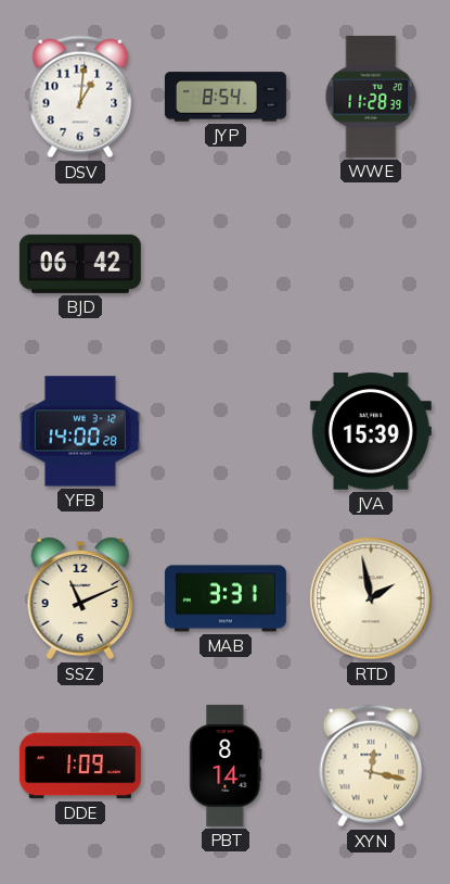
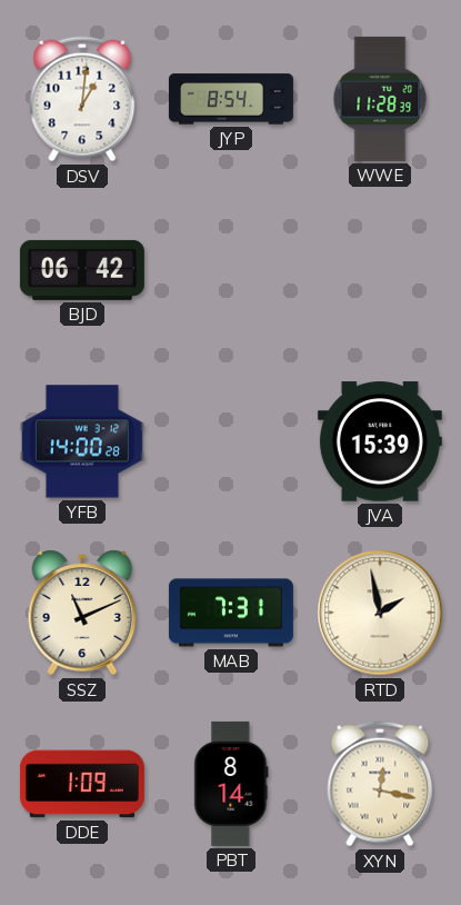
MAB: 3:31 -> 7:31 (231, 613)
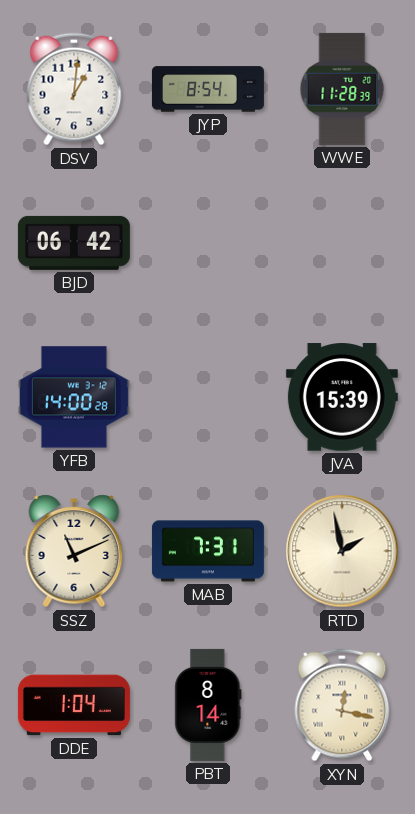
DDE: 1:09 -> 1:04 (74, 705)
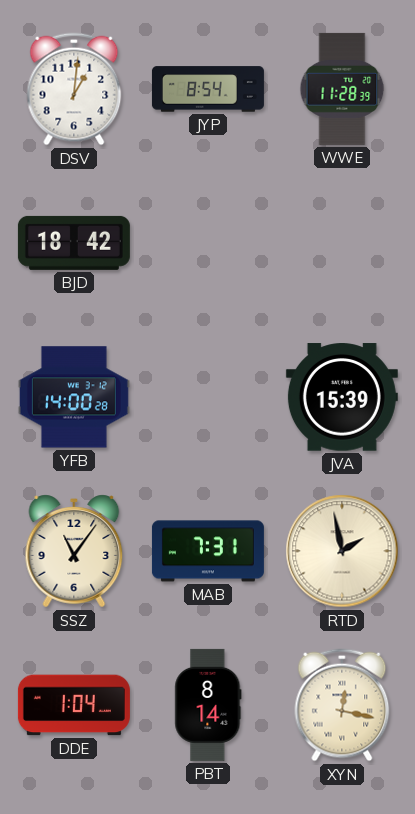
BJD: 06:42 -> 18:42 (74, 243)
SSZ: 11:11 -> 11:06 (74, 551)
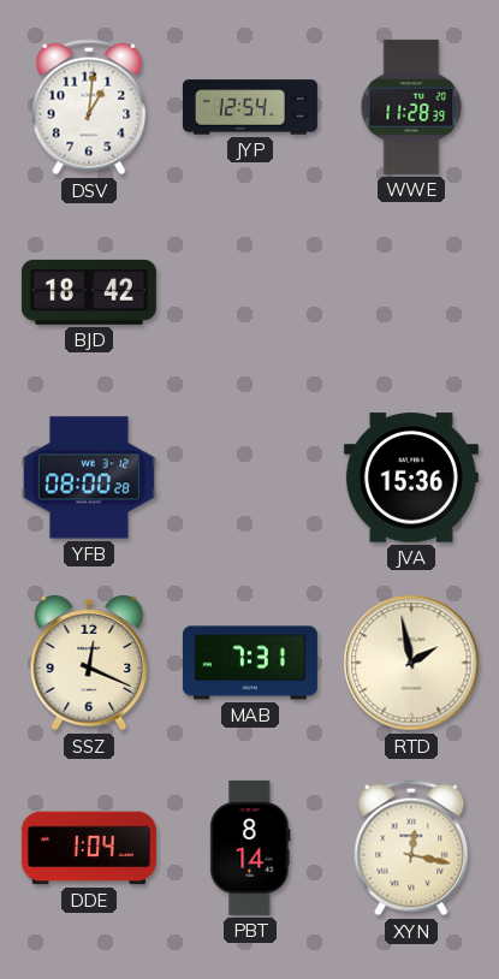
JYP: 8:54 -> 12:54 (250, 107)
YFB: 14:00 -> 08:00 (89, 477)
JVA: 15:39 -> 15:36 (411, 477)
SSZ: 11:06 -> 12:19 (89, 663)
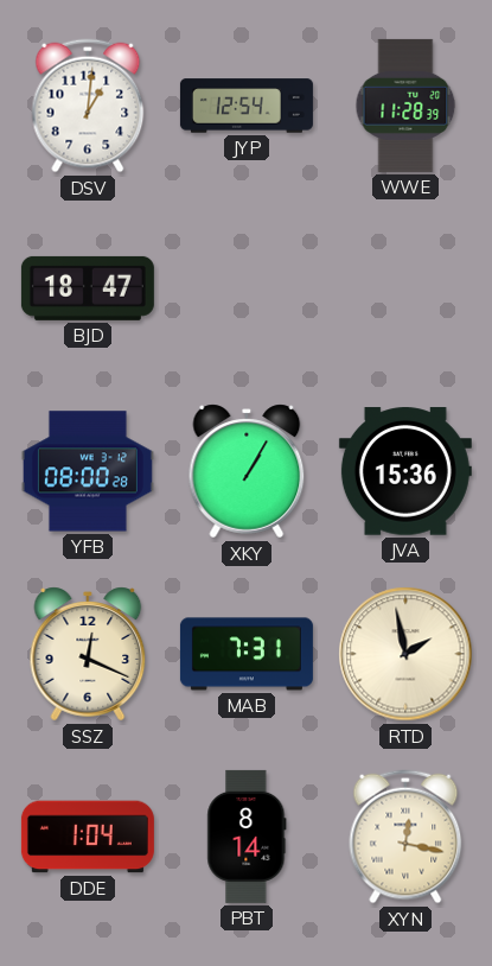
BJD: 18:42 -> 18:47 (88, 288)
XKY: none -> 1:05 (247, 471)
